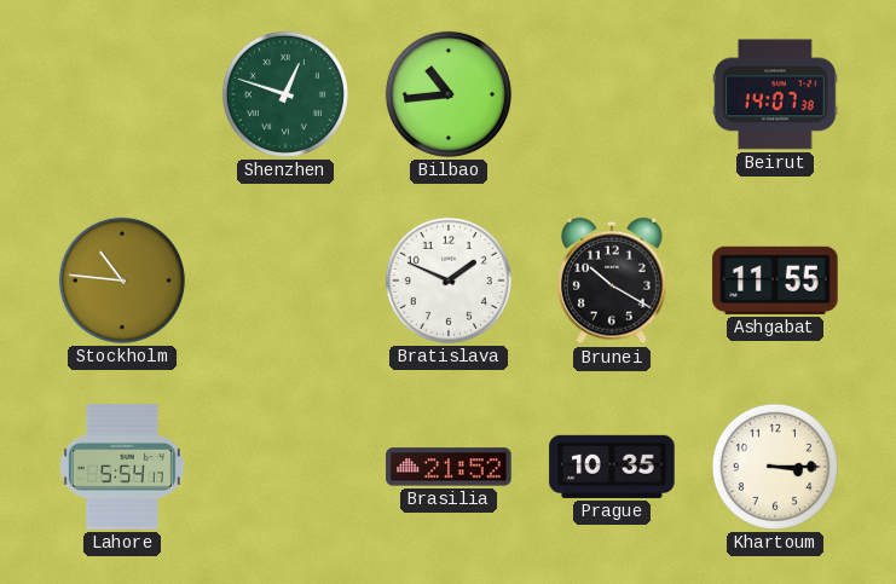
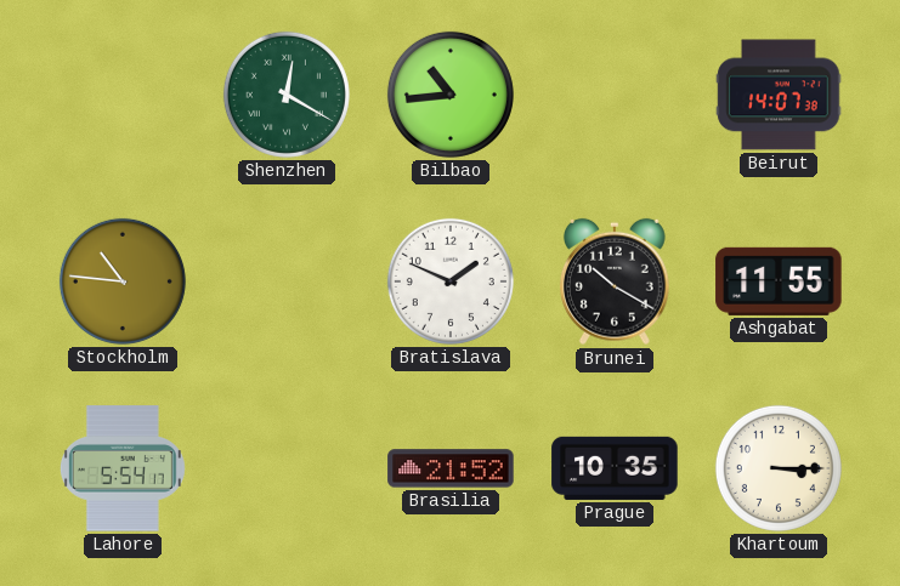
Shenzhen: 12:48 -> 12:20 (287, 95)
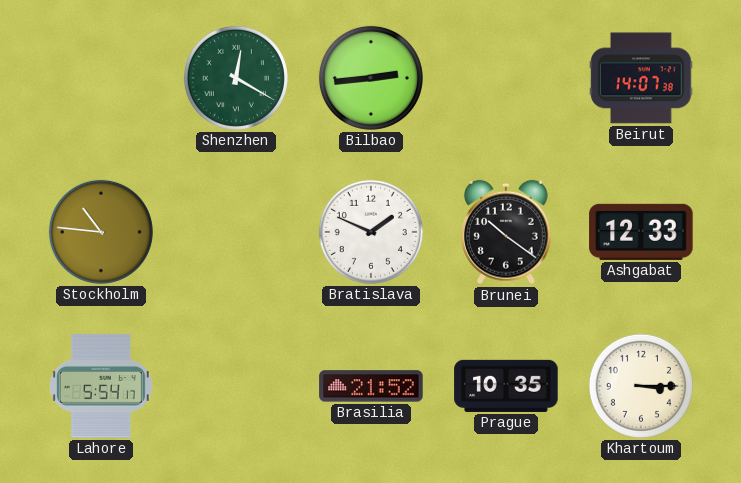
Bilbao: 10:44 -> 2:44 (371, 78)
Brunei: 10:20 -> 10:21 (506, 232)
Ashgabat: 11:55 -> 12:33 (641, 232)
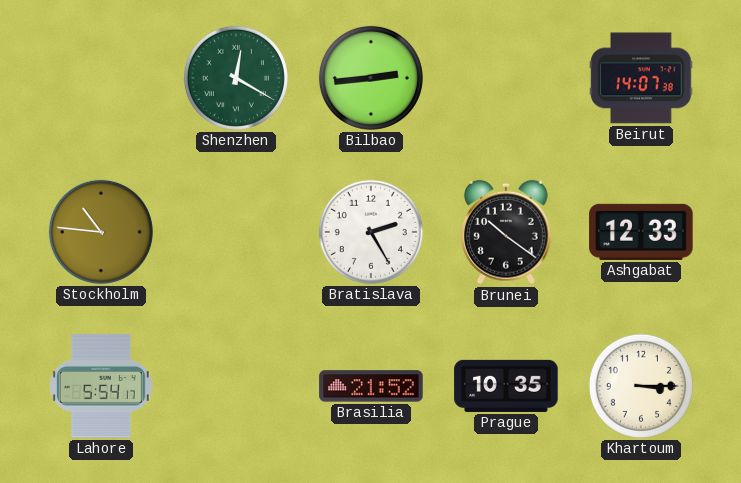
Bratislava: 1:49 -> 2:25 (371, 232)
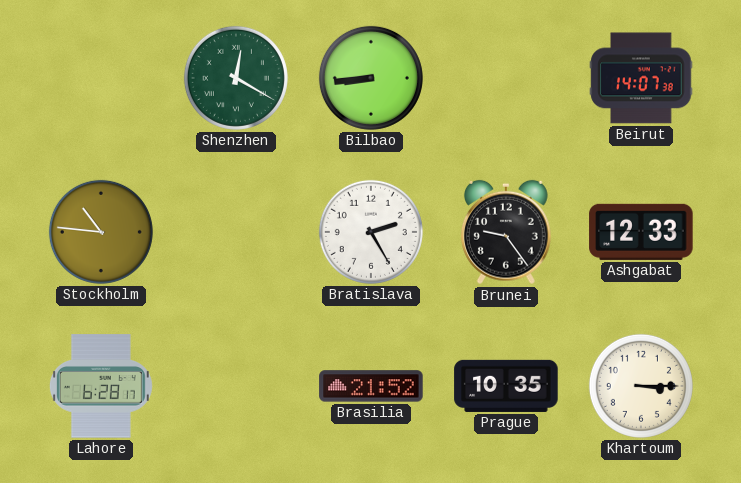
Bilbao: 2:44 -> 8:44 (371, 78)
Brunei: 10:21 -> 9:24 (506, 232)
Lahore: 5:54 -> 6:28 (101, 386)
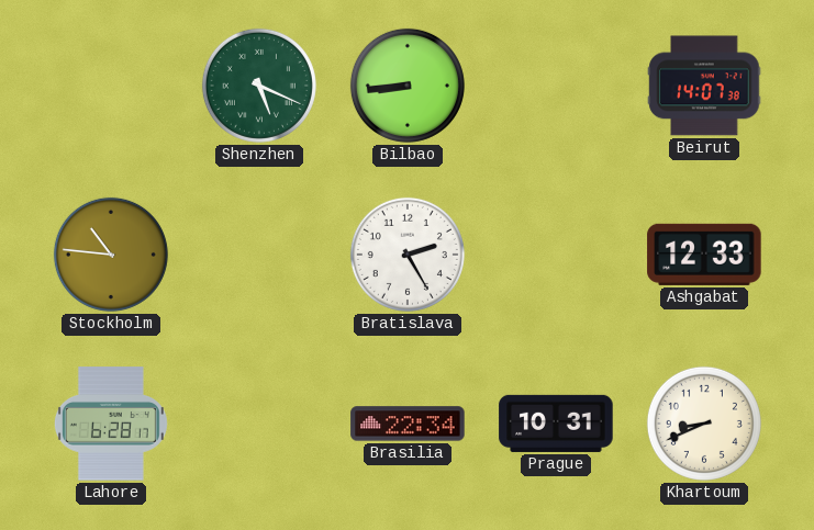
Shenzhen: 12:20 -> 5:19 (259, 86)
Brunei: 9:24 -> none (506, 232)
Brasilia: 21:52 -> 22:34 (408, 424)
Prague: 10:35 -> 10:31 (556, 424)
Khartoum: 3:15 -> 8:41 (704, 424)
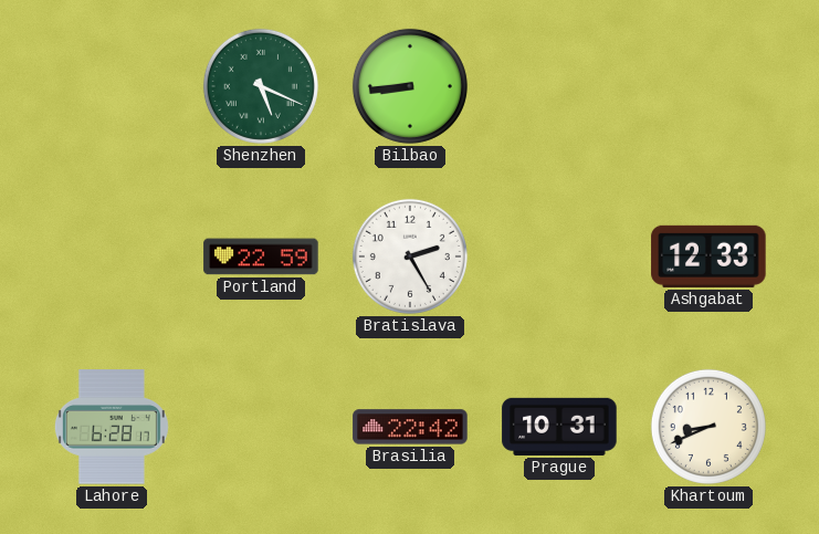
Beirut: 14:07 -> none (704, 86)
Stockholm: 10:46 -> none (111, 255)
Portland: none -> 22:59 (261, 256)
Brasilia: 22:34 -> 22:42 (410, 427)
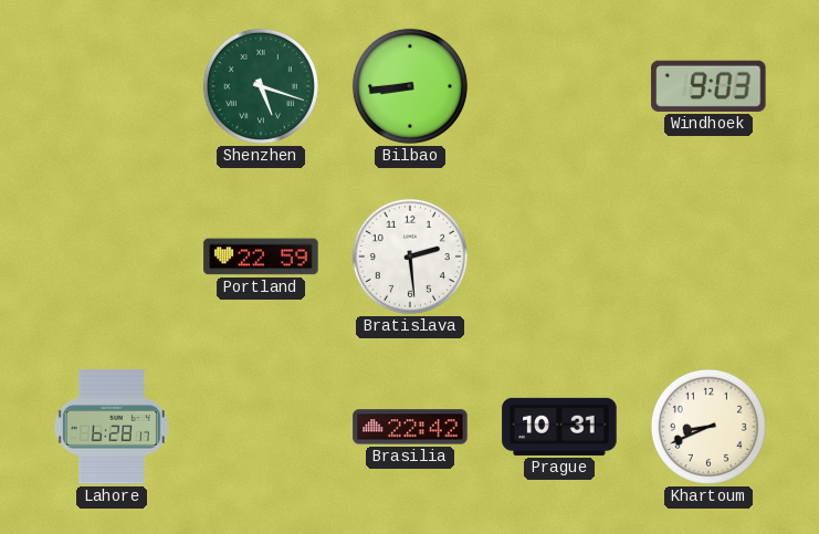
Shenzhen: 5:19 -> 5:18 (261, 86)
Windhoek: none -> 9:03 (708, 86)
Bratislava: 2:25 -> 2:29 (410, 256)
Ashgabat: 12:33 -> none (708, 256)
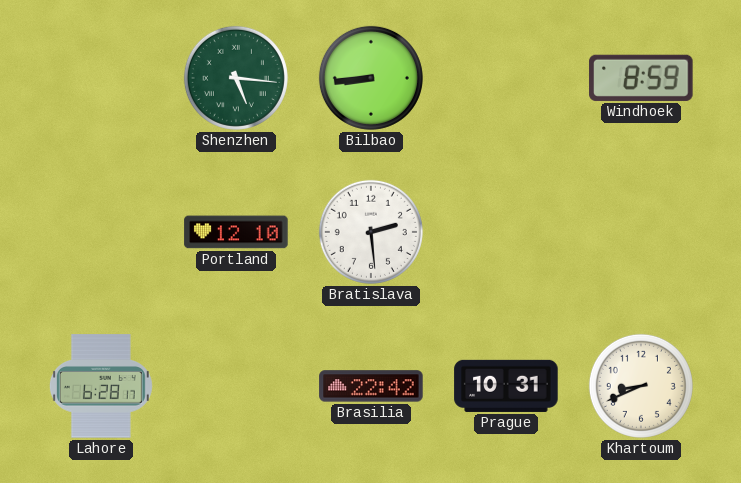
Shenzhen: 5:18 -> 5:16 (236, 78)
Windhoek: 9:03 -> 8:59 (641, 78)
Portland: 22:59 -> 12:10 (236, 232)
